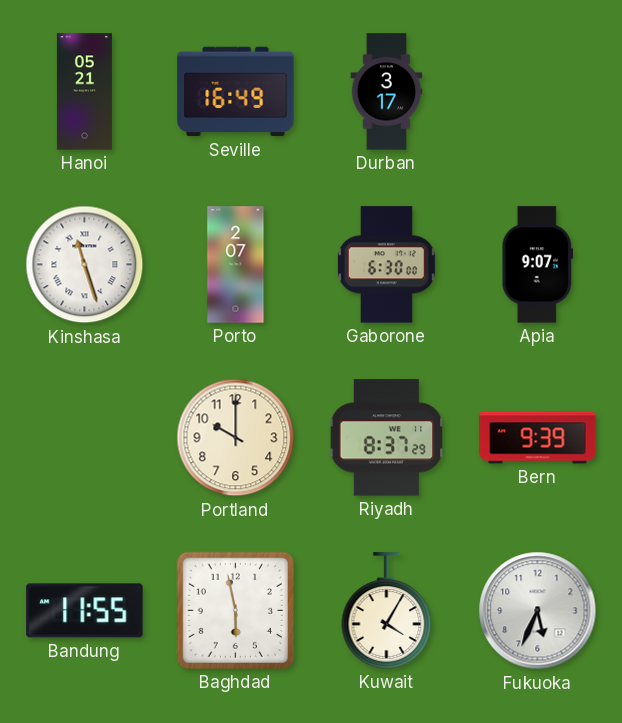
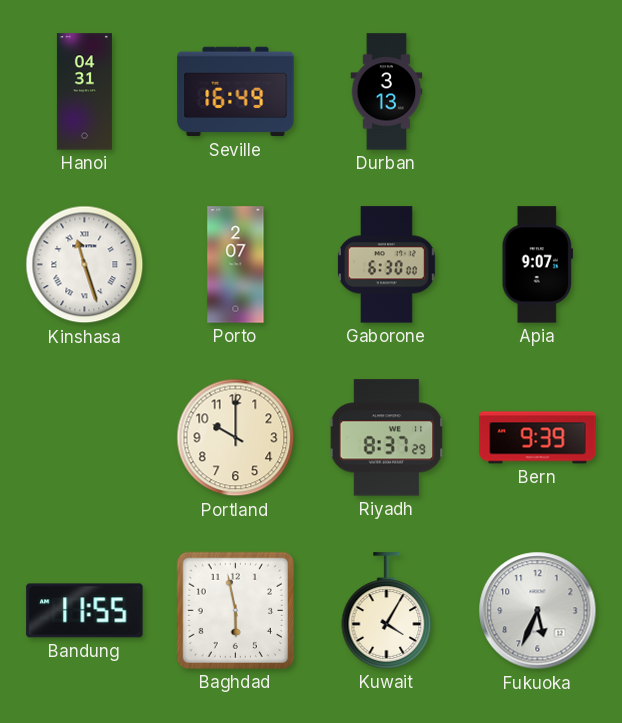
Hanoi: 05:21 -> 04:31 (84, 92)
Durban: 3:17 -> 3:13 (387, 92)
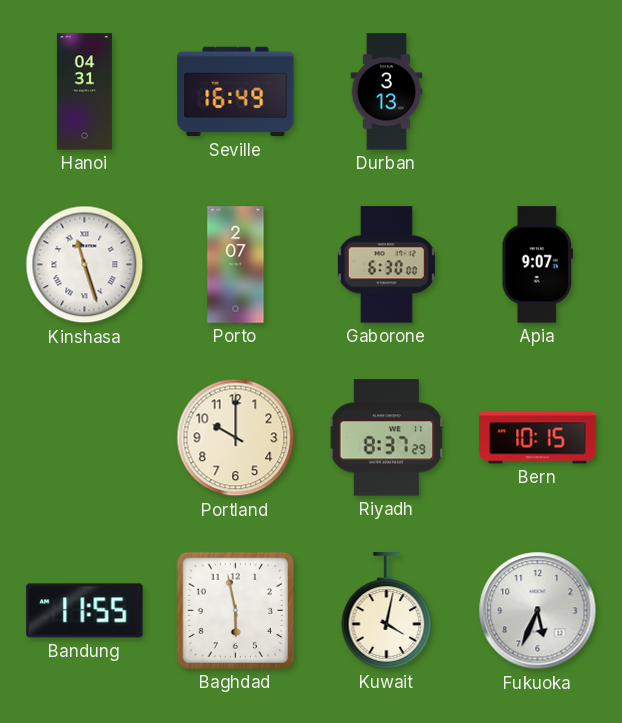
Bern: 9:39 -> 10:15 (538, 438)
Kuwait: 4:05 -> 4:02 (387, 611)
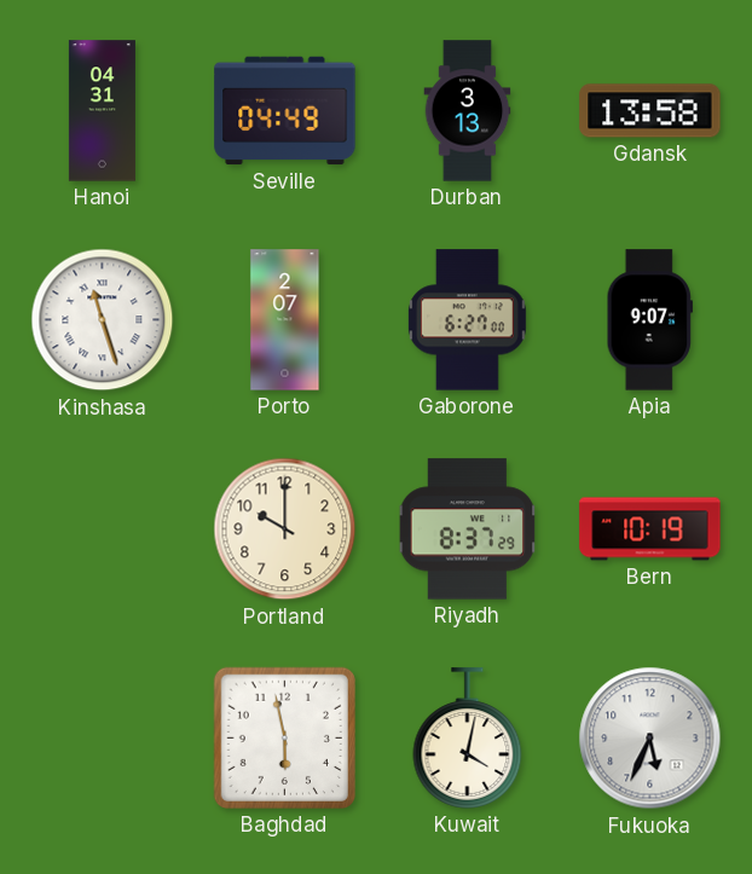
Seville: 16:49 -> 04:49 (285, 111)
Gdansk: none -> 13:58 (650, 111)
Gaborone: 6:30 -> 6:27 (467, 320)
Bern: 10:15 -> 10:19 (650, 529)
Bandung: 11:55 -> none (85, 611)
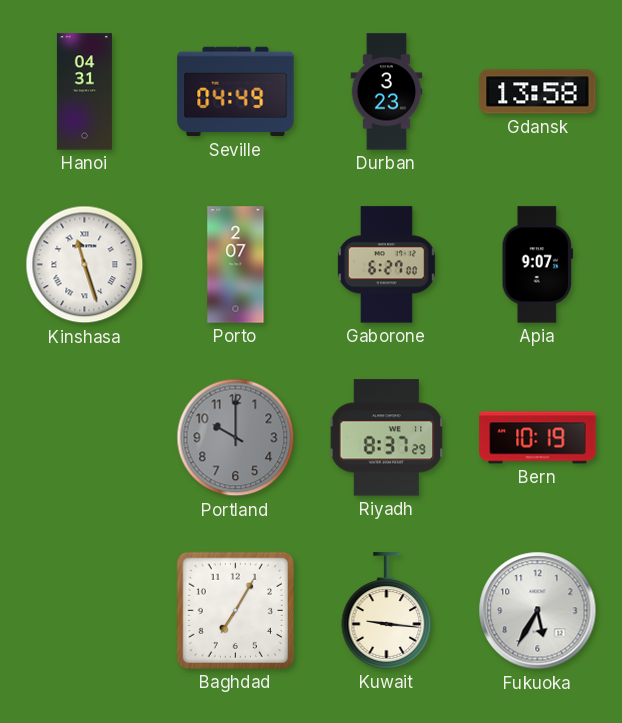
Durban: 3:13 -> 3:23 (387, 92)
Portland dial: cream -> grey (236, 438)
Baghdad: 5:58 -> 7:05 (235, 610)
Kuwait: 4:02 -> 9:16 (387, 611)
Fukuoka: 5:34 -> 5:35 (538, 611)
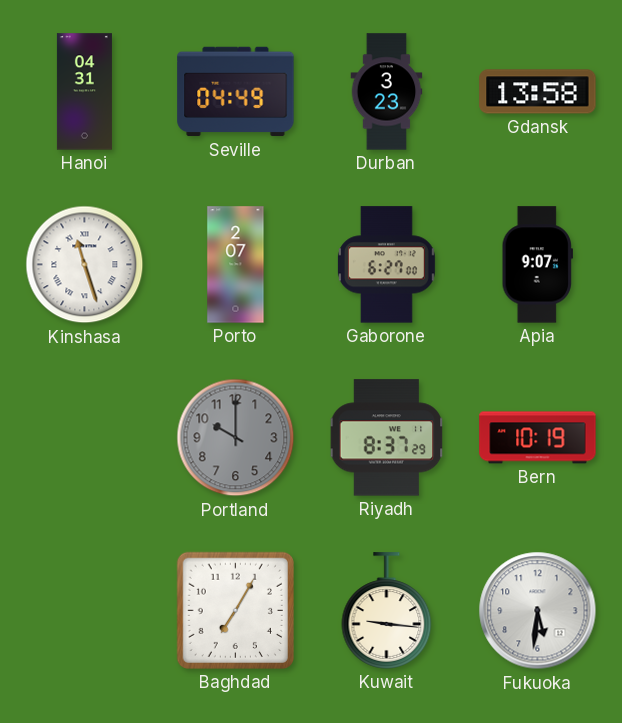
Fukuoka: 5:35 -> 5:31 (538, 611)
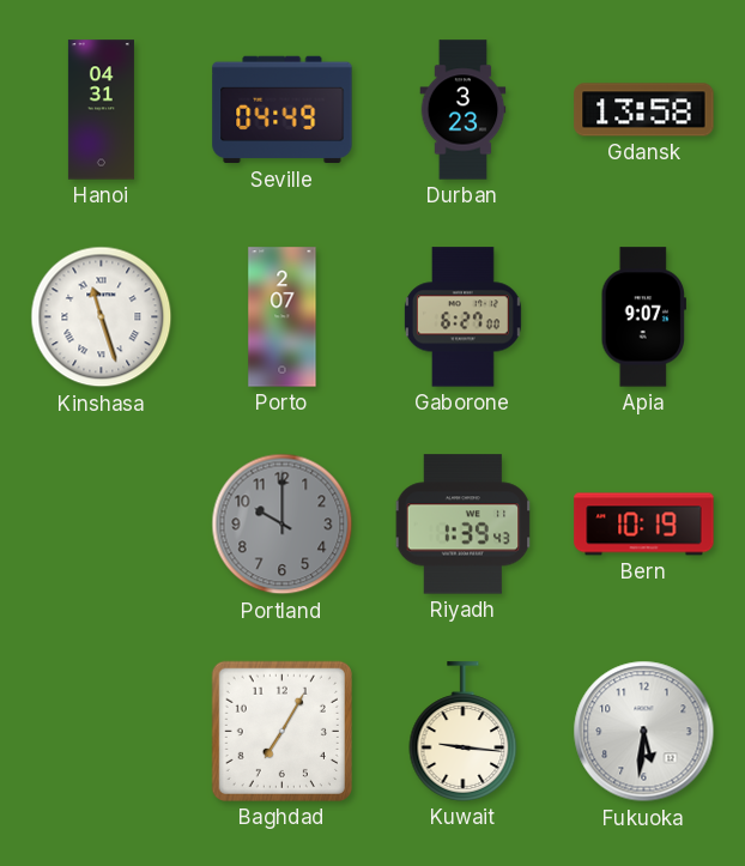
Riyadh: 8:37 -> 1:39 (464, 525)
